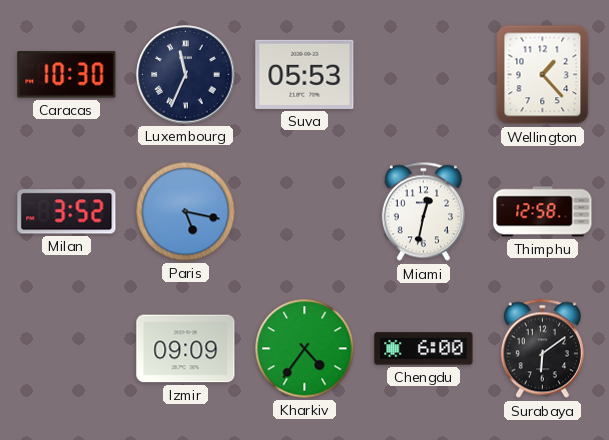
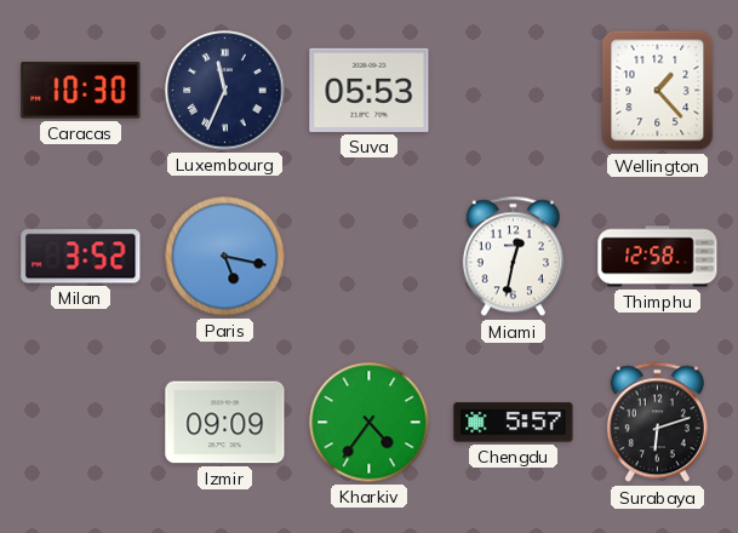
Chengdu: 6:00 -> 5:57 (514, 423)
Surabaya: 6:09 -> 6:12 (657, 423)
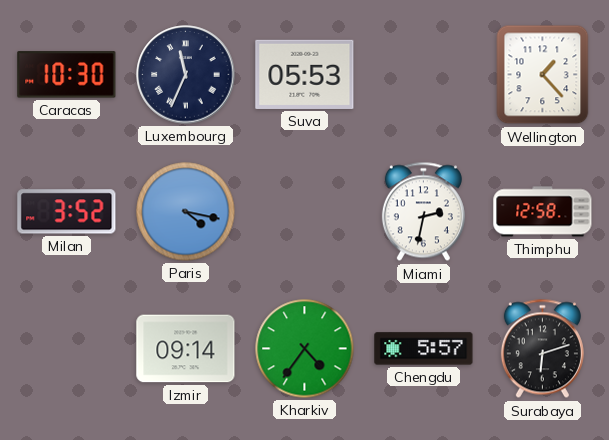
Paris: 5:17 -> 4:17 (186, 212)
Miami: 12:32 -> 2:32 (423, 212)
Izmir: 09:09 -> 09:14 (186, 349)
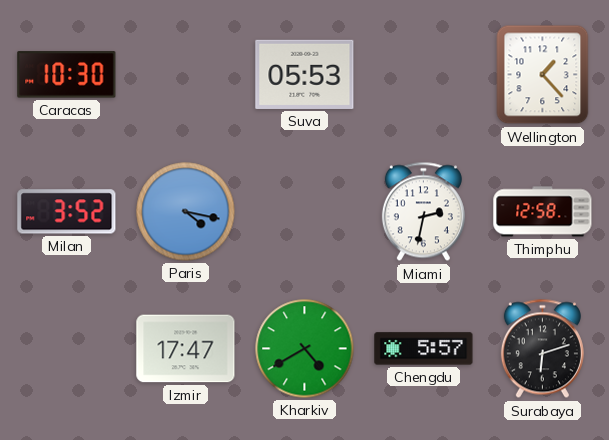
Luxembourg: 11:34 -> none (186, 75)
Izmir: 09:14 -> 17:47 (186, 349)
Kharkiv: 4:36 -> 4:40 (305, 349)
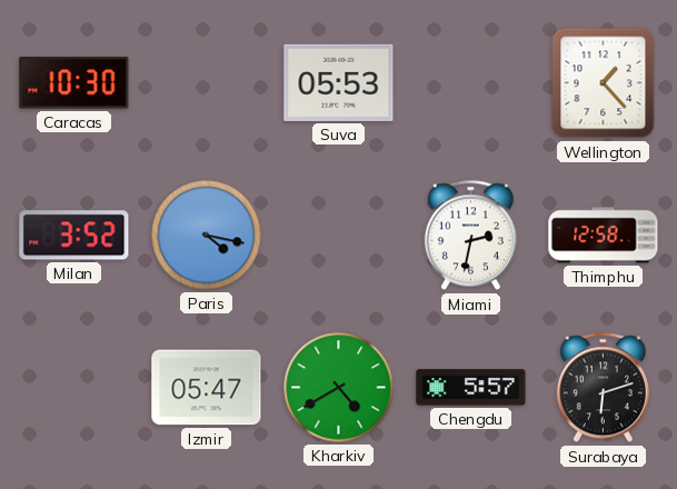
Izmir: 17:47 -> 05:47 (207, 388)
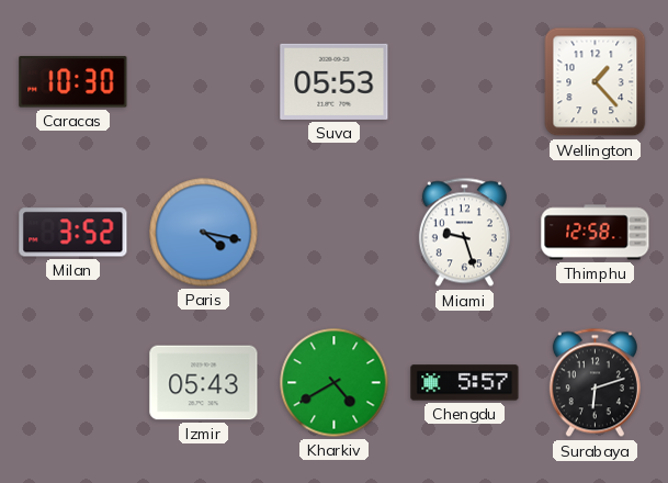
Miami: 2:32 -> 9:27 (464, 233)
Izmir: 05:47 -> 05:43 (204, 383)
